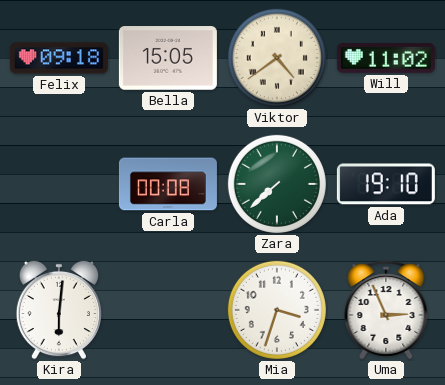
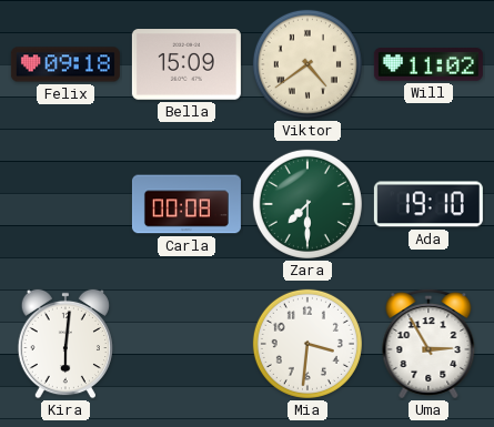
Bella: 15:05 -> 15:09 (186, 64)
Zara: 7:38 -> 7:30 (308, 204)
Mia: 3:33 -> 3:31 (308, 344)
Uma: 2:56 -> 2:55 (429, 345)
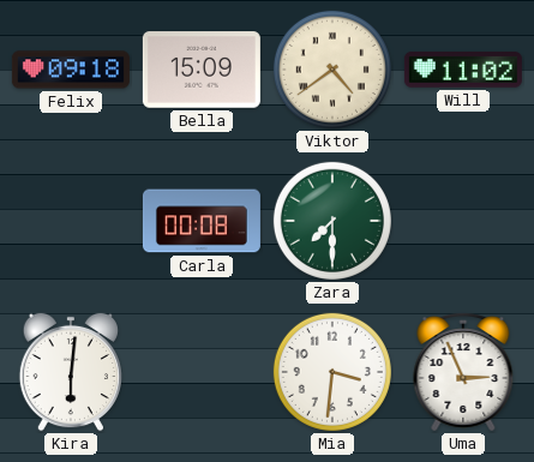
Ada: 19:10 -> none (429, 204)
Uma: 2:55 -> 2:56 (463, 373)
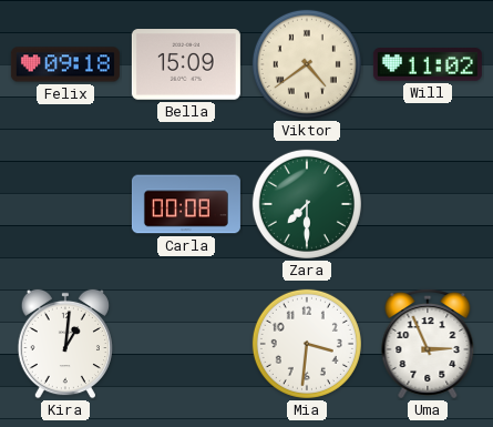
Kira: 6:01 -> 1:01 (65, 344)
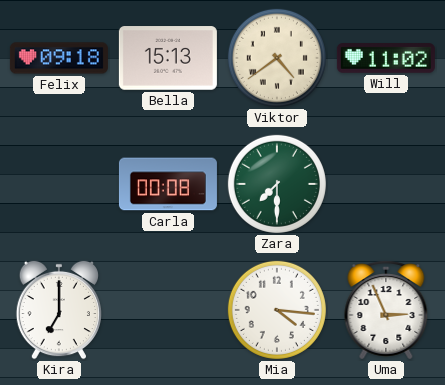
Bella: 15:09 -> 15:13 (168, 58)
Kira: 1:01 -> 7:00 (59, 310)
Mia: 3:31 -> 4:16 (277, 310)
